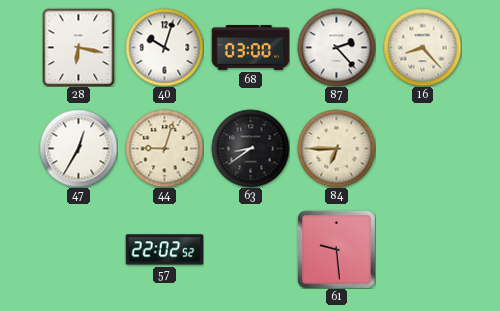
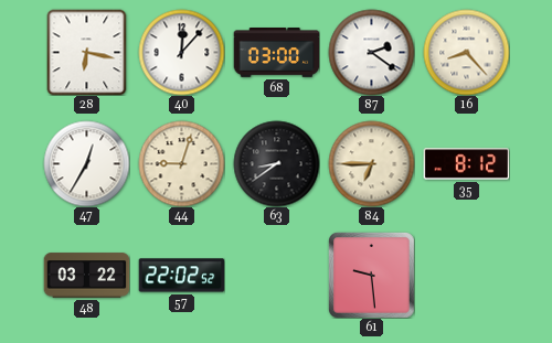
40: 10:03 -> 12:07 (181, 52)
87: 2:23 -> 2:21 (371, 52)
35: none -> 8:12 (466, 164)
48: none -> 03:22 (86, 276)
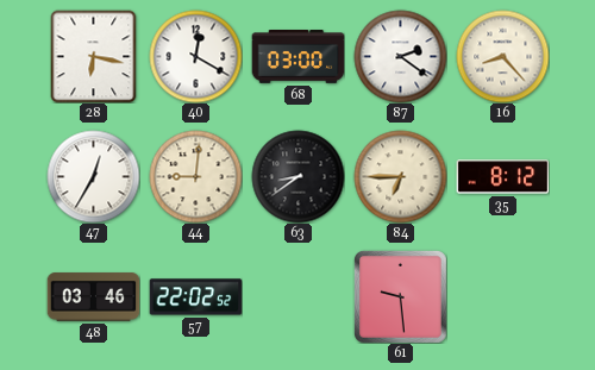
40: 12:07 -> 12:20 (195, 56)
44: 9:03 -> 9:01 (195, 176)
48: 03:22 -> 03:46 (93, 297)
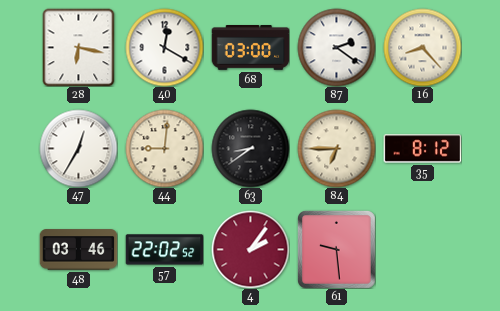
4: none -> 2:06 (250, 249)
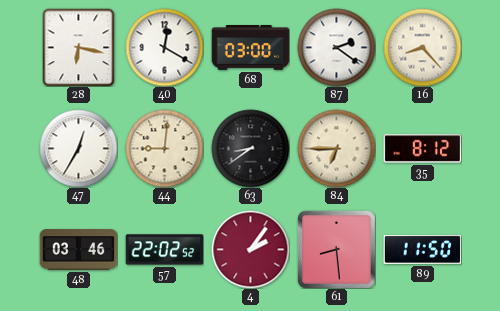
61: 9:29 -> 8:29 (336, 249)
89: none -> 11:50 (422, 250)
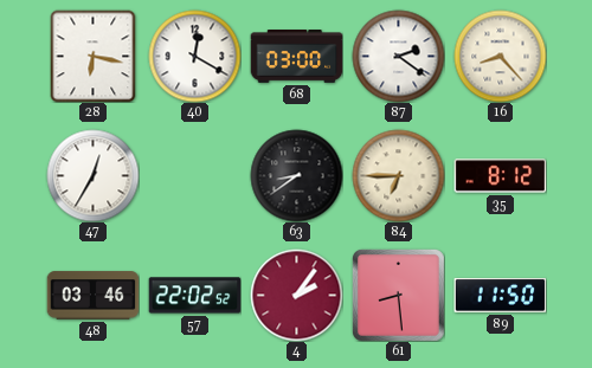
44: 9:01 -> none (164, 148)
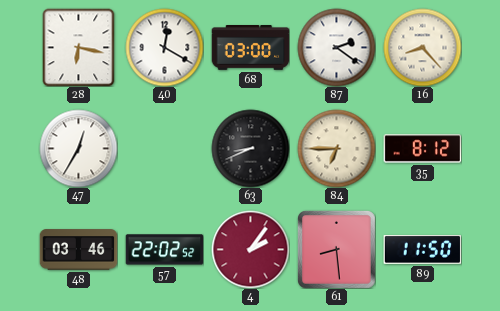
63: 8:39 -> 8:41 (250, 148)
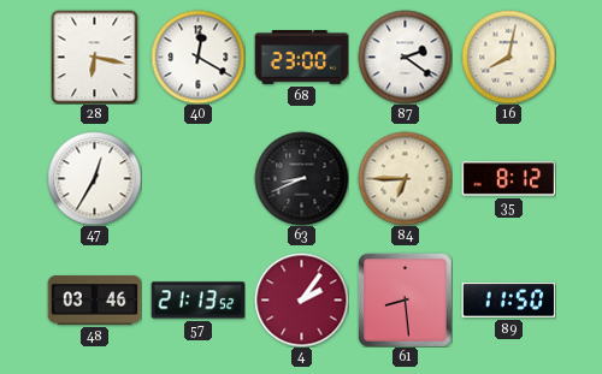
68: 03:00 -> 23:00 (301, 58)
16: 8:23 -> 8:02 (508, 57)
57: 22:02 -> 21:13 (197, 301)
